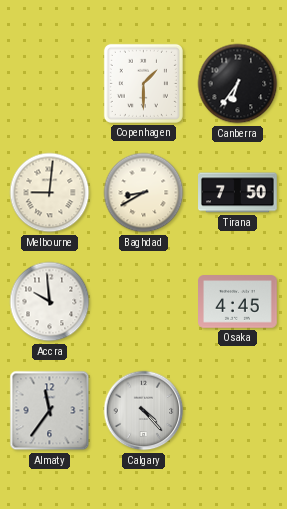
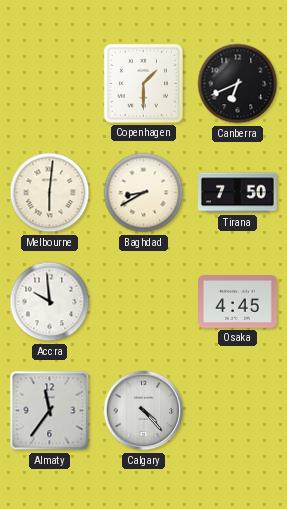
Canberra: 6:36 -> 6:41 (238, 84)
Melbourne: 9:01 -> 6:01 (50, 193)
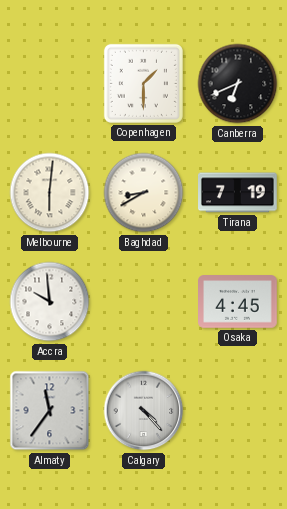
Tirana: 7:50 -> 7:19 (238, 193)
